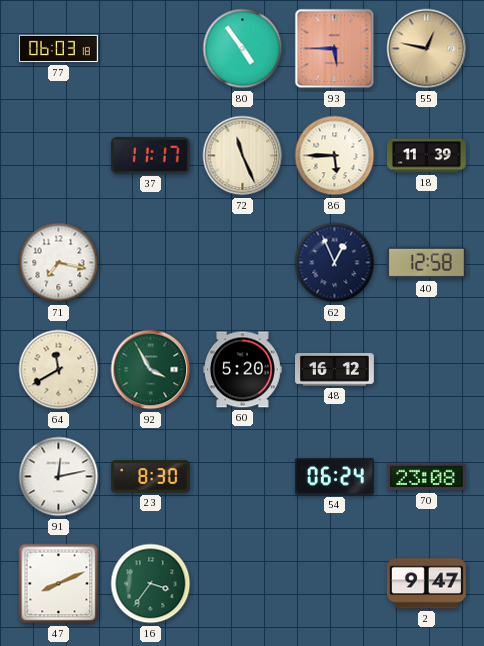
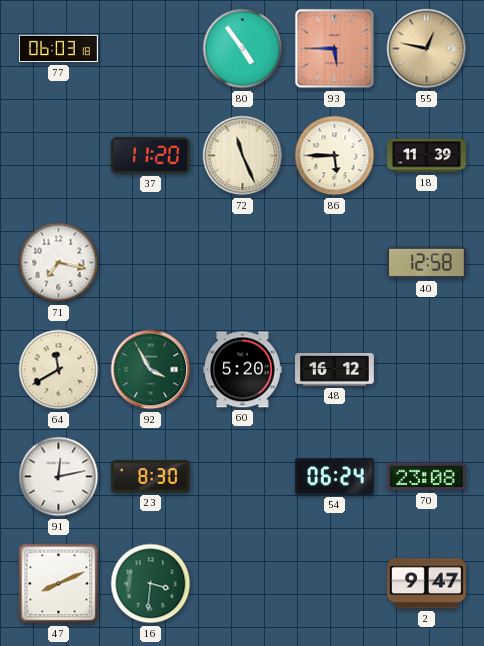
37: 11:17 -> 11:20 (150, 156)
62: 12:56 -> none (335, 263)
16: 3:36 -> 3:31 (151, 584)
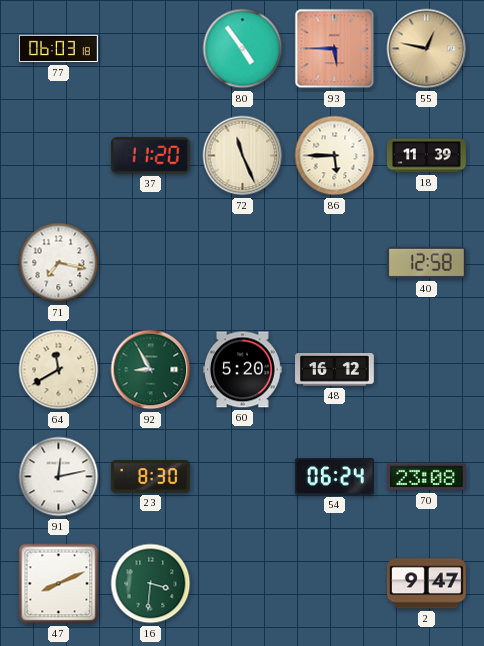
92: 3:55 -> 8:55 (151, 370)
